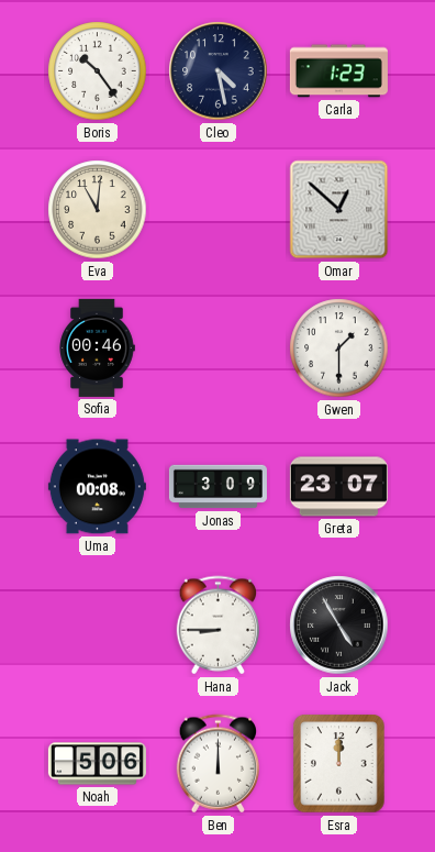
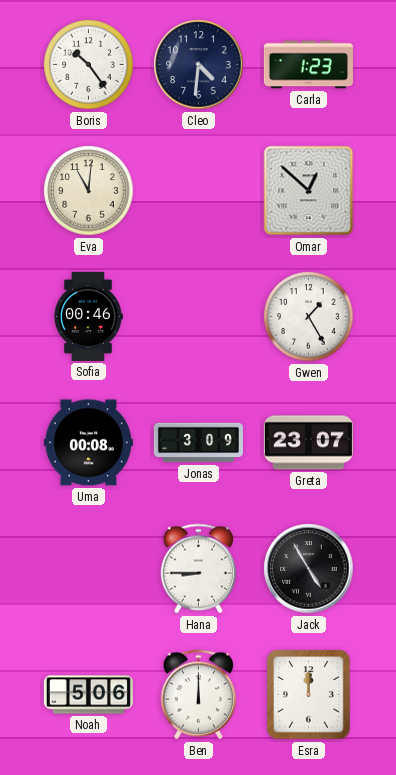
Cleo: 4:28 -> 4:31 (199, 65)
Gwen: 1:30 -> 1:25 (309, 317)
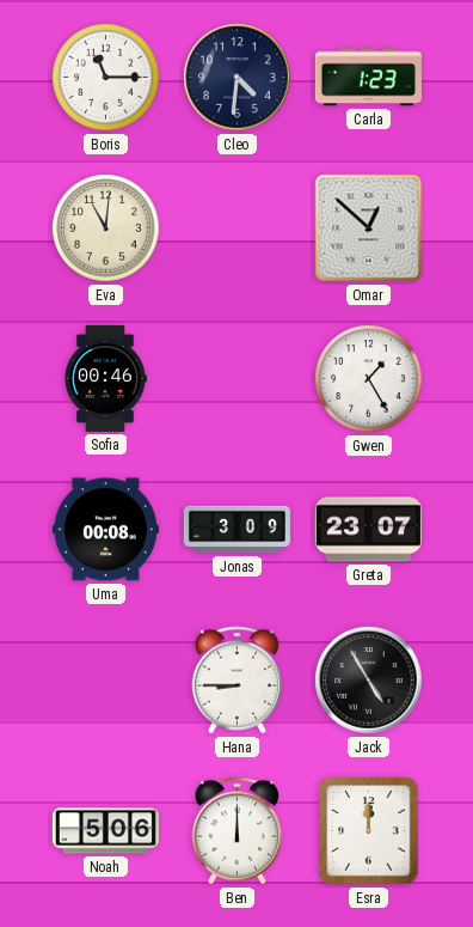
Boris: 10:24 -> 11:15 (106, 78)
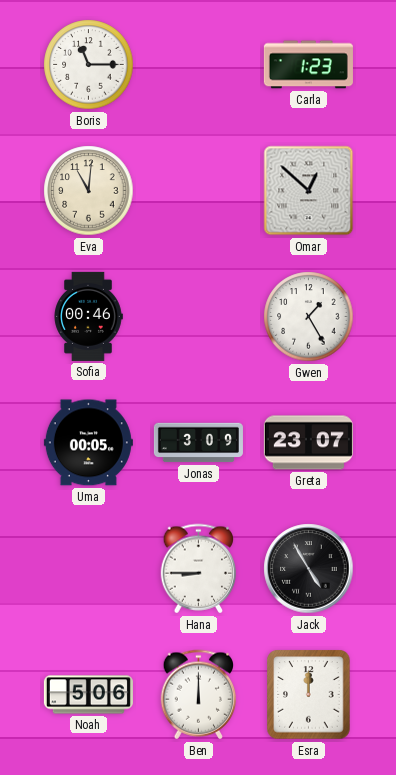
Cleo: 4:31 -> none (238, 78)
Uma: 00:08 -> 00:05 (88, 443)
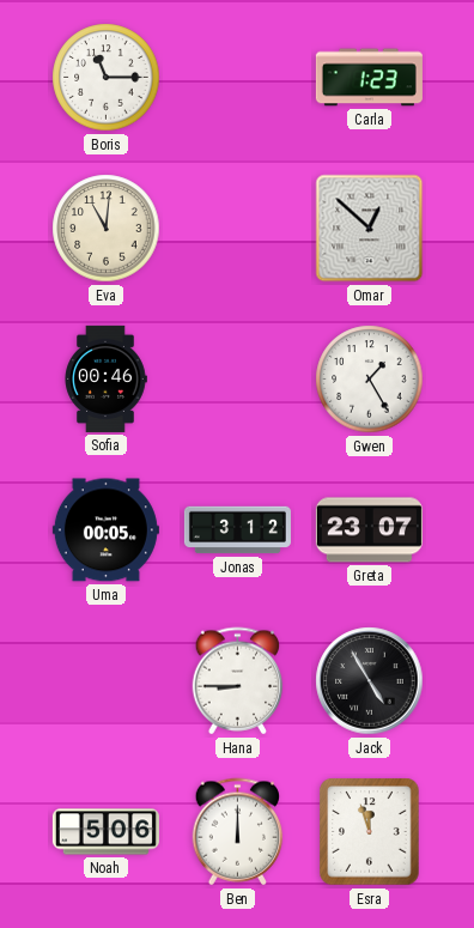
Jonas: 3:09 -> 3:12 (237, 530)
Esra: 12:00 -> 11:57 (370, 832)
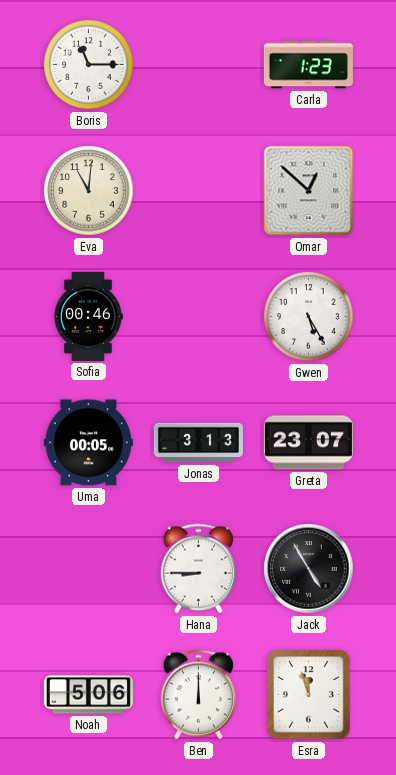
Gwen: 1:25 -> 5:25 (309, 317)
Jonas: 3:12 -> 3:13 (198, 443)
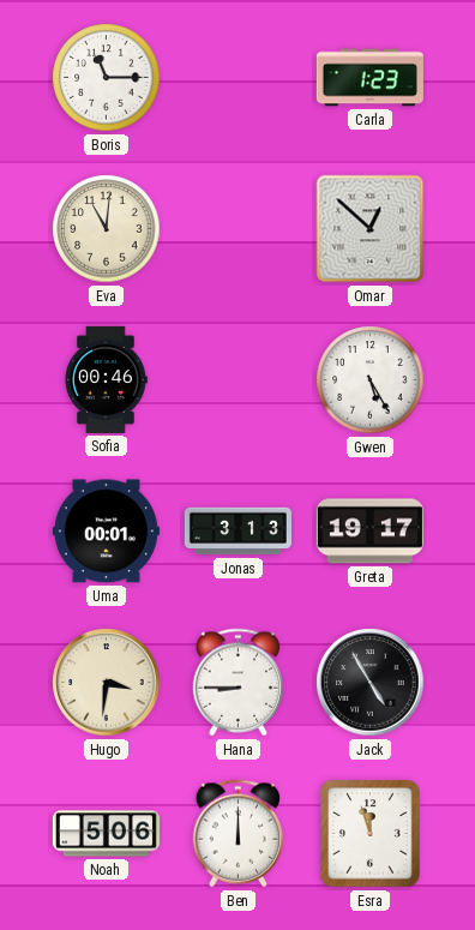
Uma: 00:05 -> 00:01 (106, 532)
Greta: 23:07 -> 19:17 (369, 532)
Hugo: none -> 3:31 (107, 683)
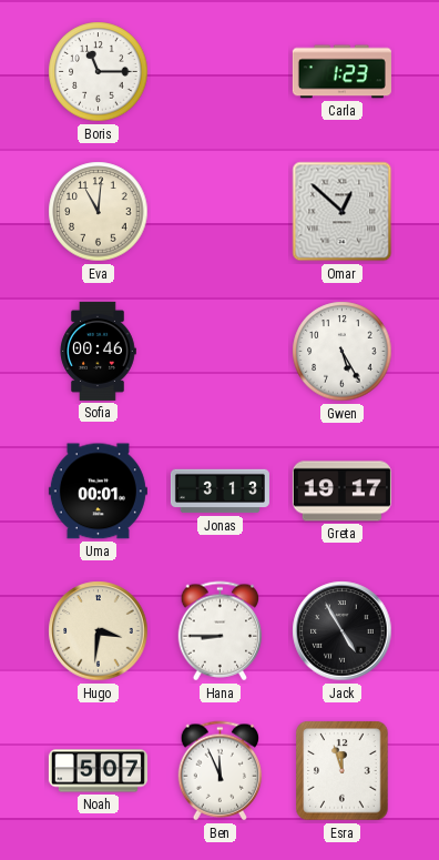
Noah: 5:06 -> 5:07 (98, 771)
Ben: 12:00 -> 11:56 (221, 771)
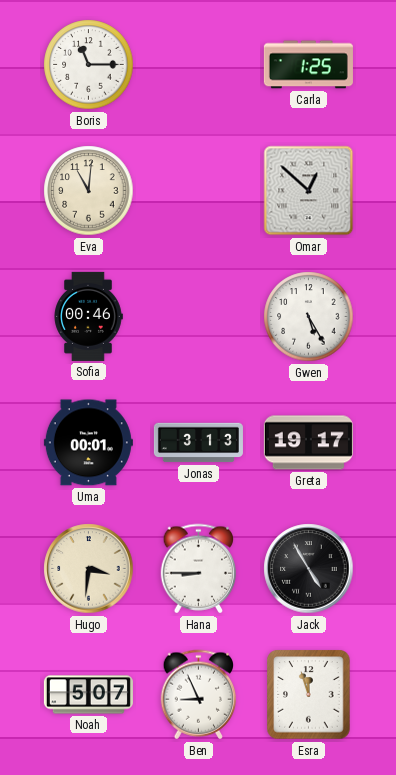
Carla: 1:23 -> 1:25 (308, 65)
Ben: 11:56 -> 8:56 (199, 695)
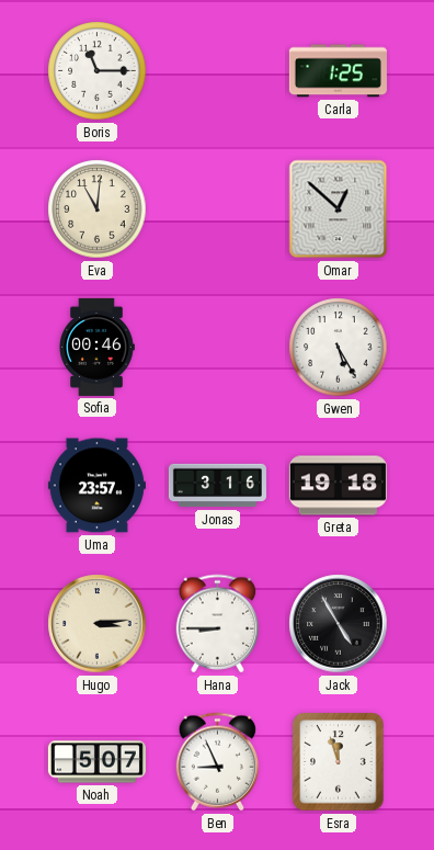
Uma: 00:01 -> 23:57 (96, 486)
Jonas: 3:13 -> 3:16 (217, 486)
Greta: 19:17 -> 19:18 (338, 486)
Hugo: 3:31 -> 3:14 (98, 624)
